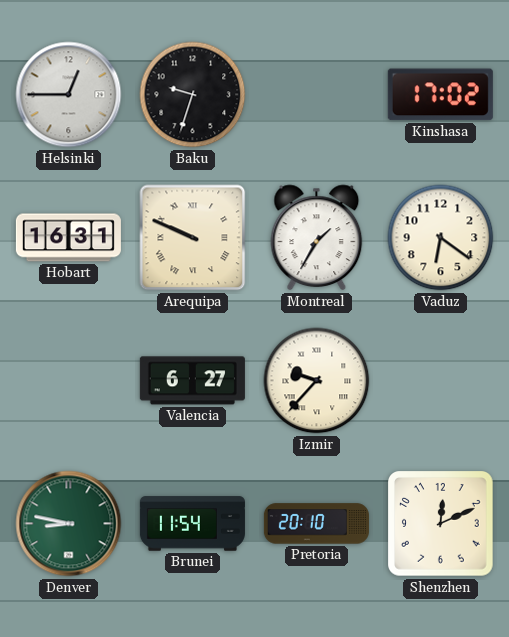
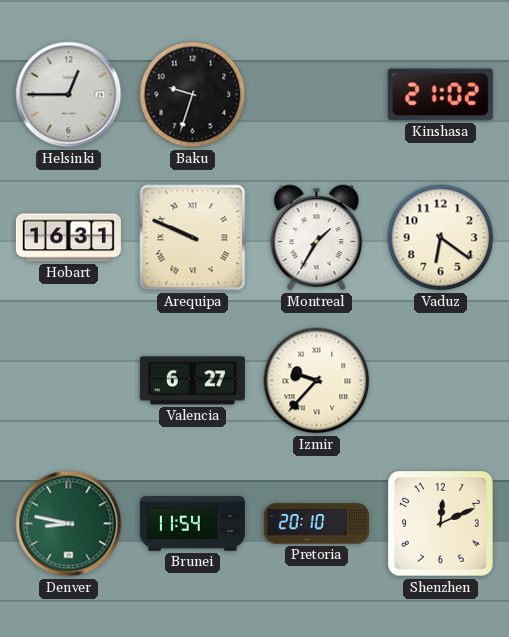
Kinshasa: 17:02 -> 21:02 (440, 95)
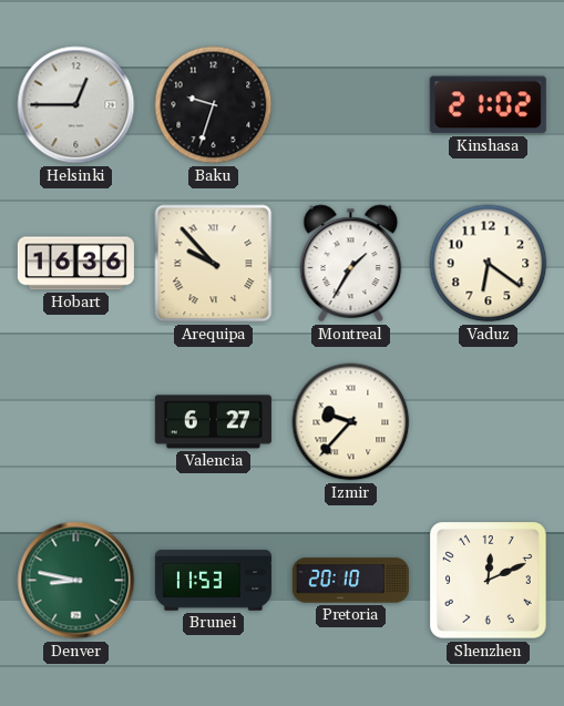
Hobart: 16:31 -> 16:36 (75, 264)
Arequipa: 9:49 -> 9:53 (214, 264)
Brunei: 11:54 -> 11:53 (213, 581)
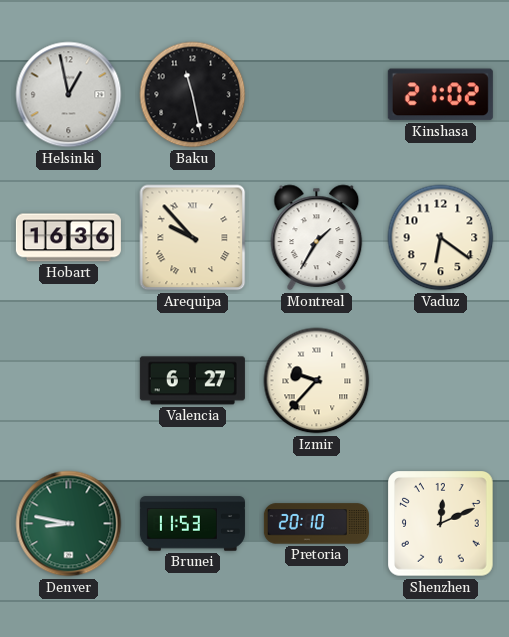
Helsinki: 12:45 -> 12:58 (69, 95)
Baku: 9:33 -> 11:28 (193, 95)
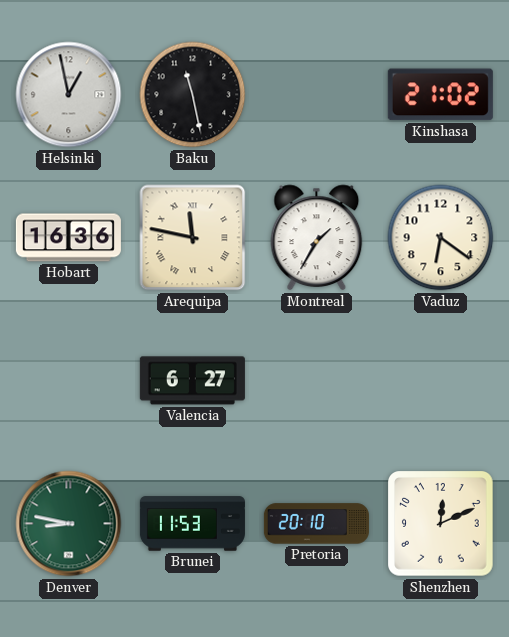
Arequipa: 9:53 -> 11:47 (193, 238)
Izmir: 9:37 -> none (317, 381)
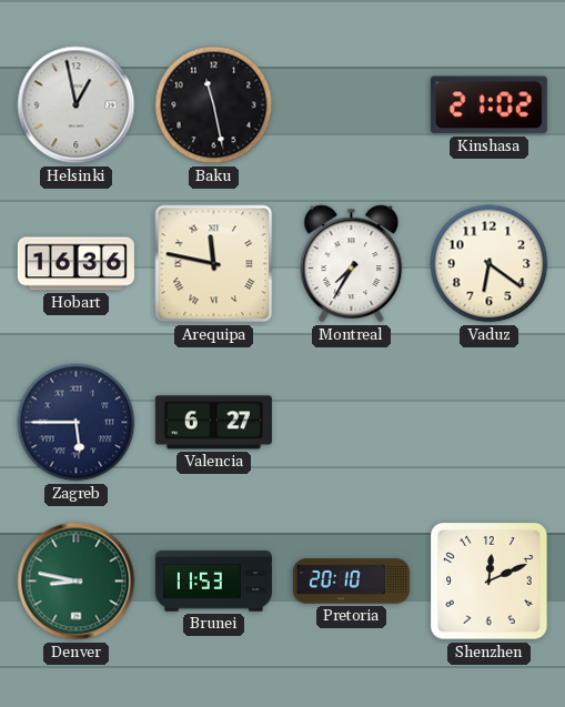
Montreal: 1:35 -> 7:35 (352, 264)
Zagreb: none -> 5:45 (77, 423)
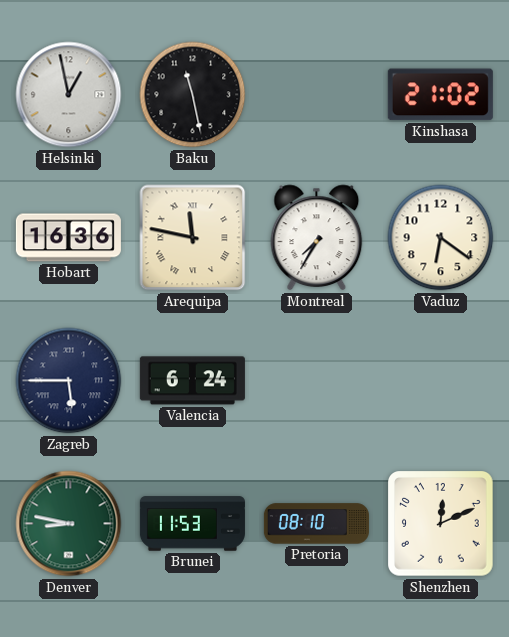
Valencia: 6:27 -> 6:24 (192, 381)
Pretoria: 20:10 -> 08:10 (316, 524)
